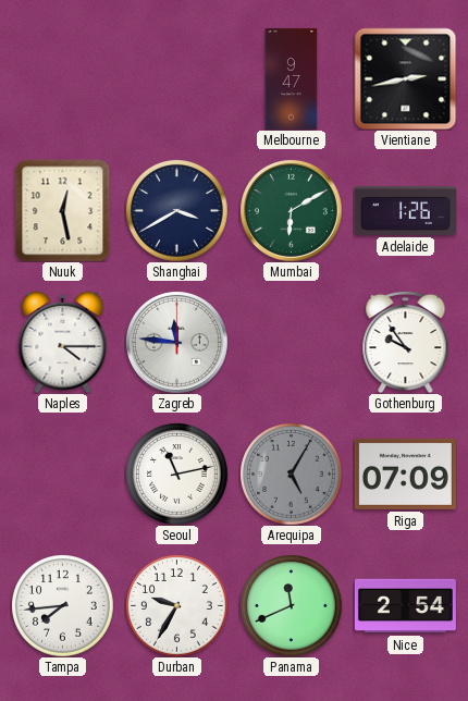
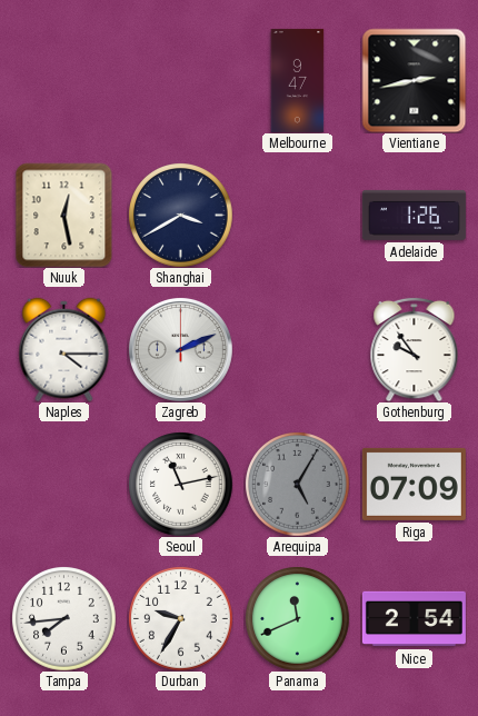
Mumbai: 6:10 -> none (291, 210)
Zagreb: 11:46 -> 2:11 (180, 349)
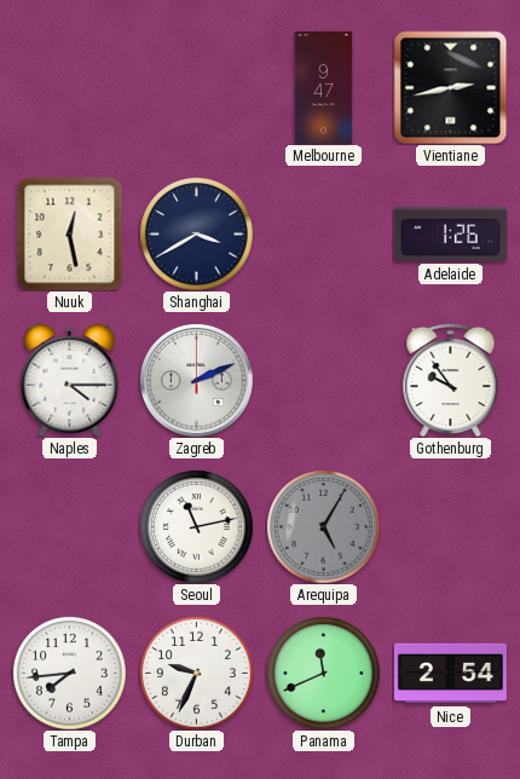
Riga: 07:09 -> none (414, 484)
Durban: 9:35 -> 9:34 (197, 674)
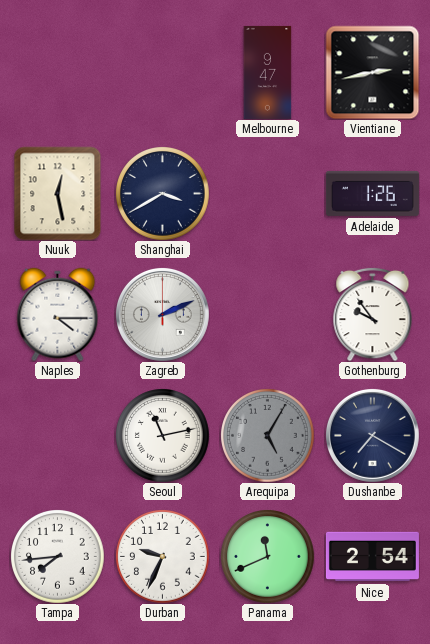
Dushanbe: none -> 7:20 (372, 435)
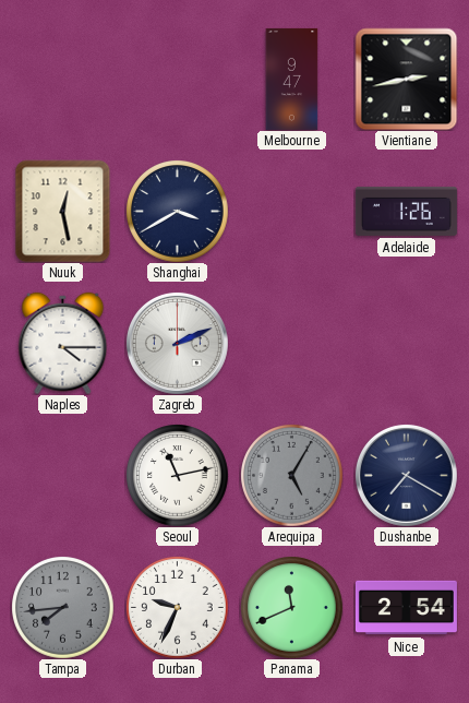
Gothenburg: 9:54 -> none (373, 314)
Tampa dial: white -> grey (63, 608)
